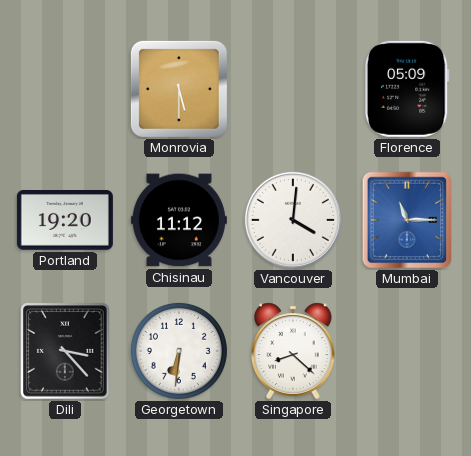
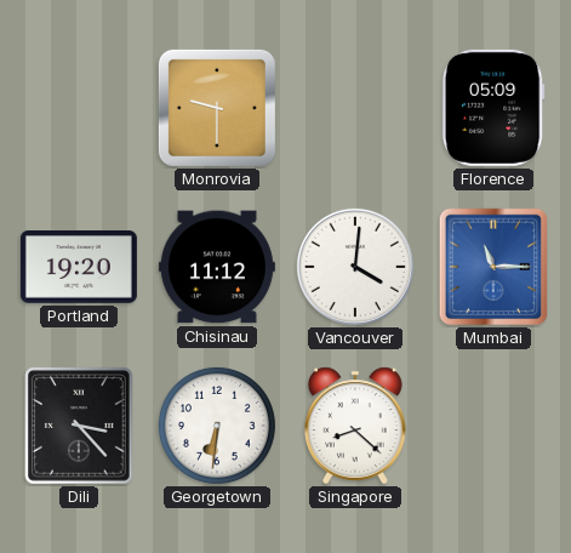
Monrovia: 5:30 -> 9:30 (217, 108)
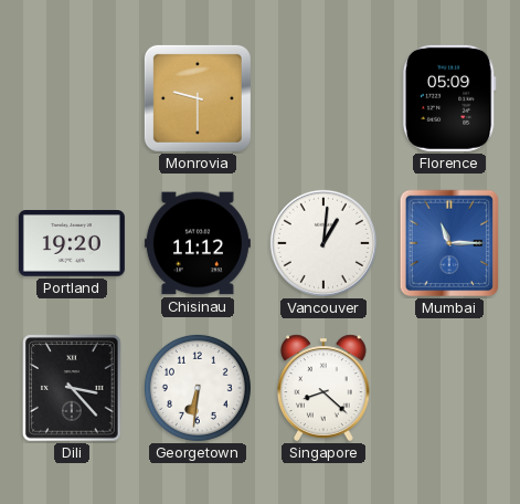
Vancouver: 4:01 -> 1:01 (323, 243)
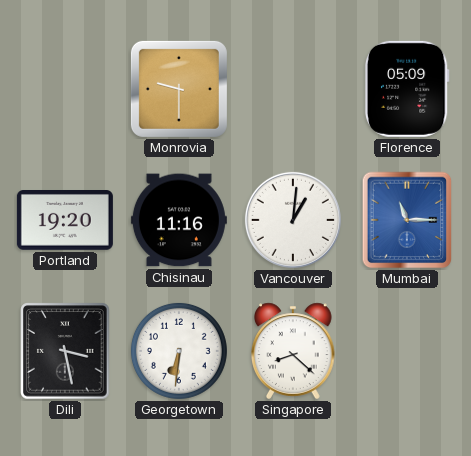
Chisinau: 11:12 -> 11:16 (179, 220)
Dili: 3:23 -> 3:28 (65, 351)
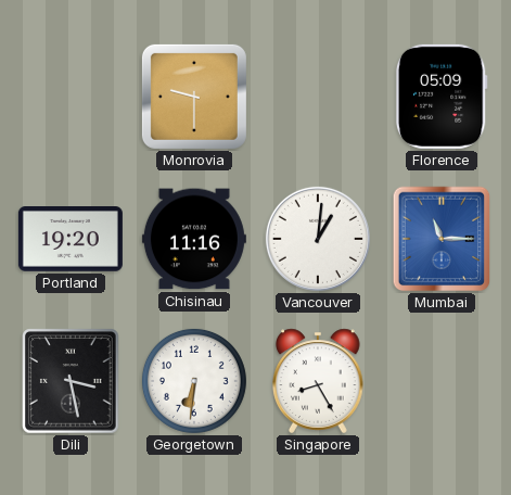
Singapore: 8:22 -> 8:25 (319, 381)
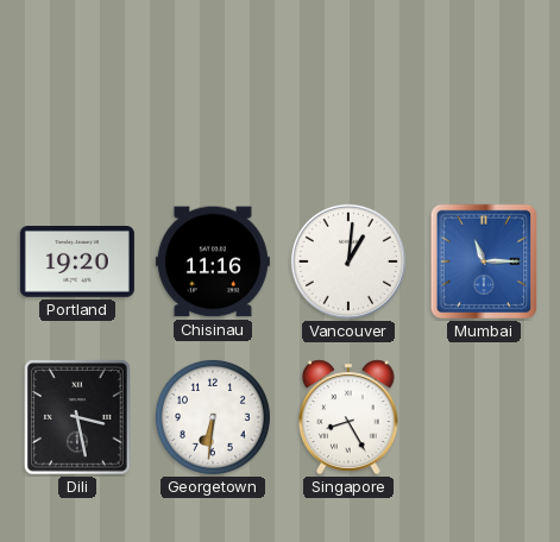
Monrovia: 9:30 -> none (194, 97)
Florence: 05:09 -> none (442, 97)
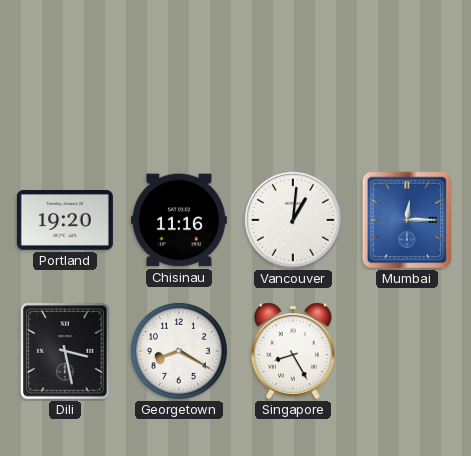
Mumbai: 11:15 -> 12:15 (407, 220)
Georgetown: 6:31 -> 8:20 (179, 351)
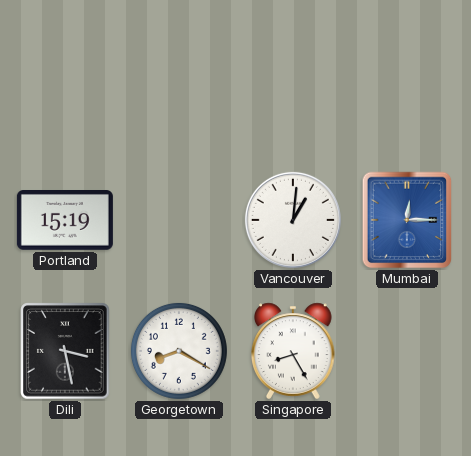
Portland: 19:20 -> 15:19 (65, 221)
Chisinau: 11:16 -> none (179, 220)
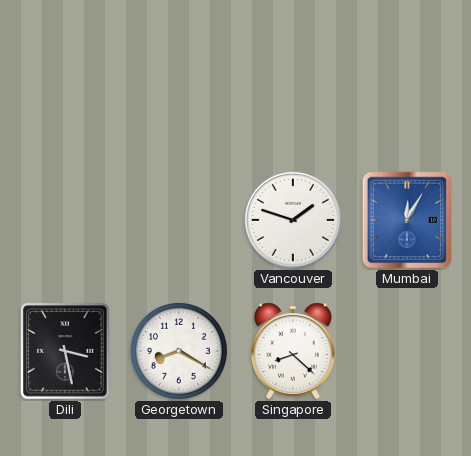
Portland: 15:19 -> none (65, 221)
Vancouver: 1:01 -> 1:48 (293, 220)
Mumbai: 12:15 -> 12:05 (407, 220)
Singapore: 8:25 -> 8:22 (294, 351)
